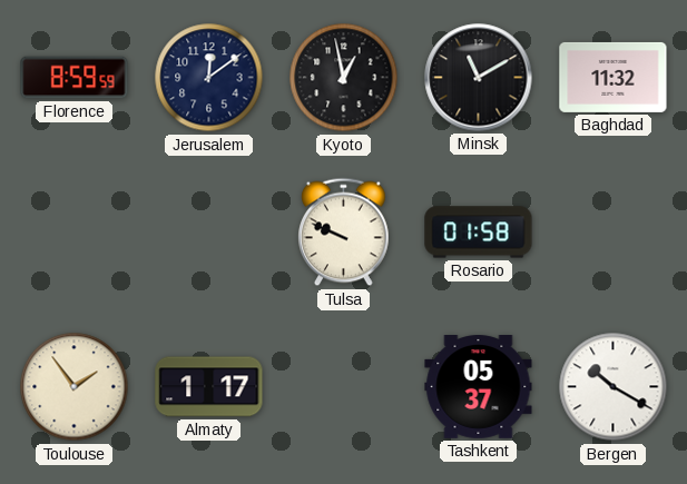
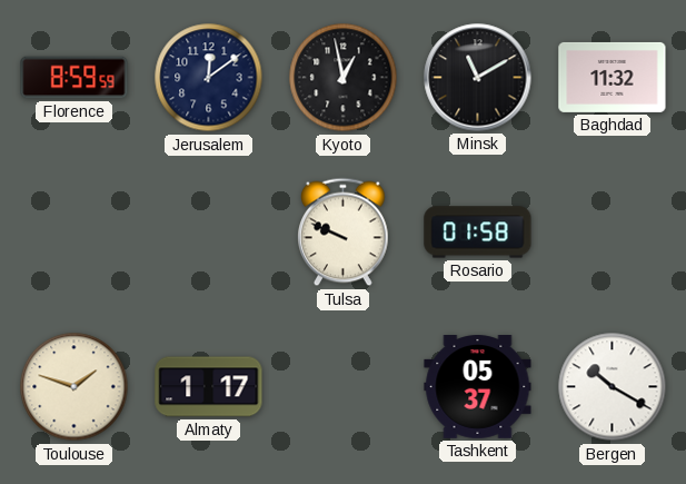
Toulouse: 1:54 -> 1:48 (74, 387)
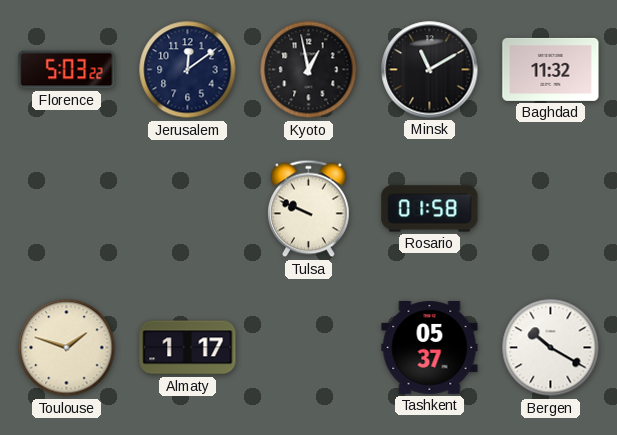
Florence: 8:59 -> 5:03 (67, 70)
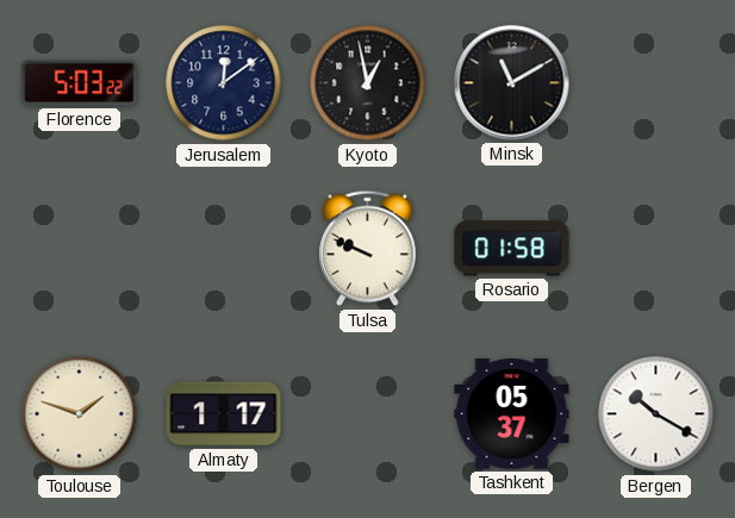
Baghdad: 11:32 -> none (551, 69)
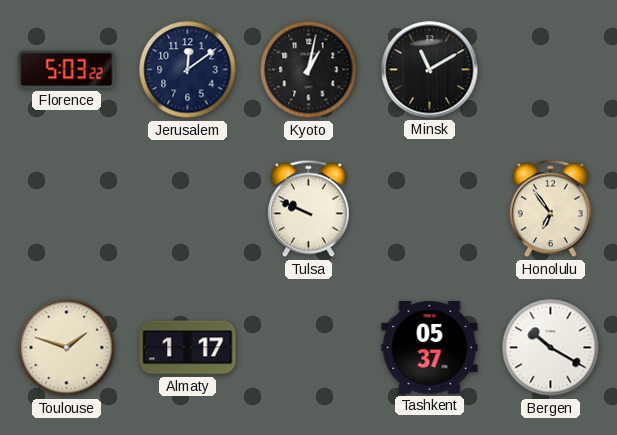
Kyoto: 12:58 -> 1:02 (309, 70)
Rosario: 01:58 -> none (512, 249)
Honolulu: none -> 6:54 (551, 209)
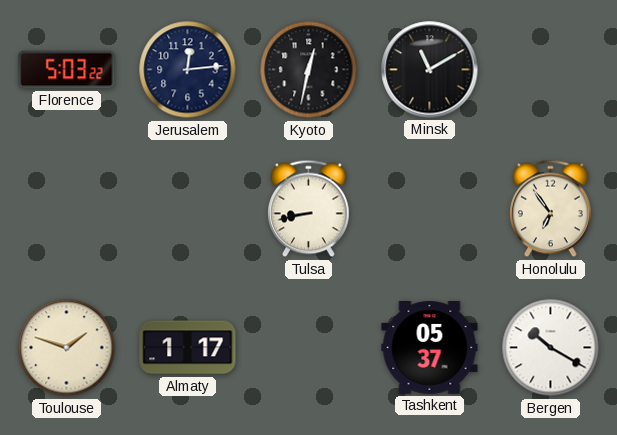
Jerusalem: 12:09 -> 12:14 (188, 70)
Kyoto: 1:02 -> 12:32 (309, 70)
Tulsa: 9:49 -> 8:43 (309, 209)
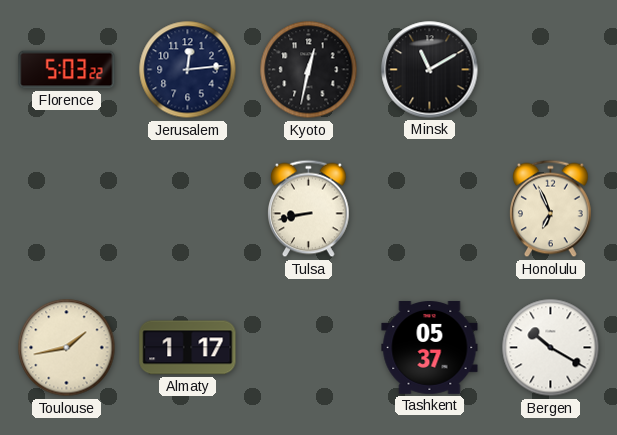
Honolulu: 6:54 -> 6:56 (551, 209)
Toulouse: 1:48 -> 1:43 (67, 348)
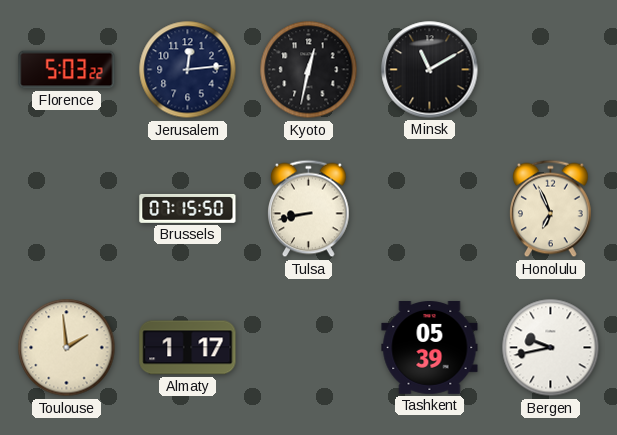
Brussels: none -> 07:15 (188, 208)
Toulouse: 1:43 -> 1:59 (67, 348)
Tashkent: 05:37 -> 05:39 (430, 348)
Bergen: 10:20 -> 9:43 (551, 348)
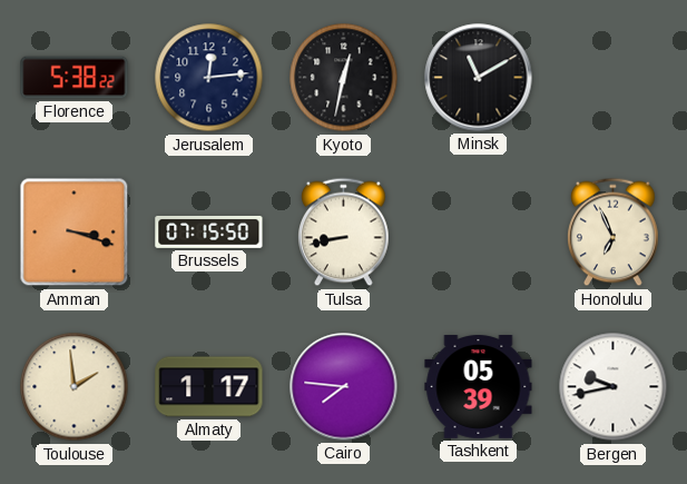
Florence: 5:03 -> 5:38 (75, 78)
Amman: none -> 3:18 (75, 233)
Cairo: none -> 7:46 (344, 387)
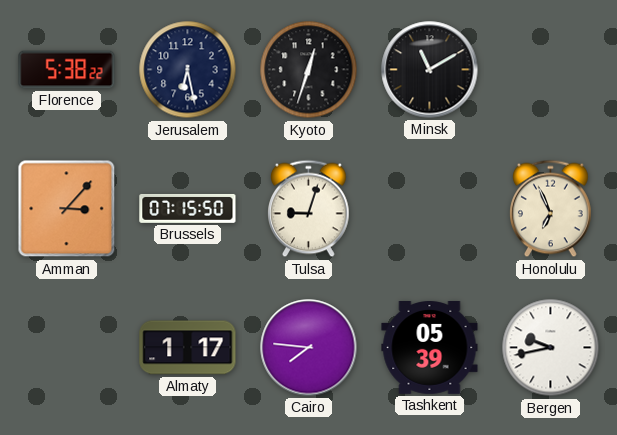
Jerusalem: 12:14 -> 6:28 (188, 70)
Kyoto: 12:32 -> 12:33 (309, 70)
Amman: 3:18 -> 3:07 (67, 209)
Tulsa: 8:43 -> 9:03 (309, 209)
Toulouse: 1:59 -> none (75, 387)
